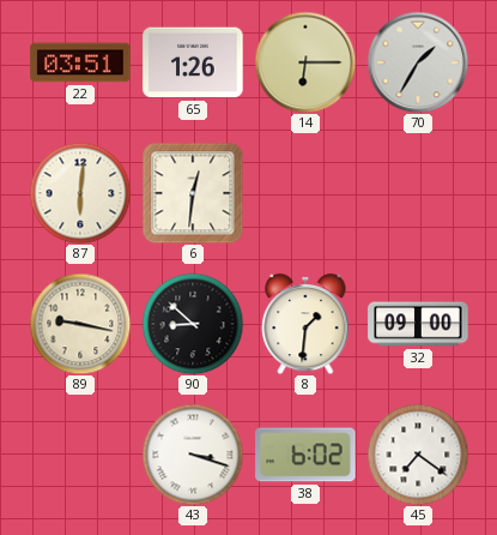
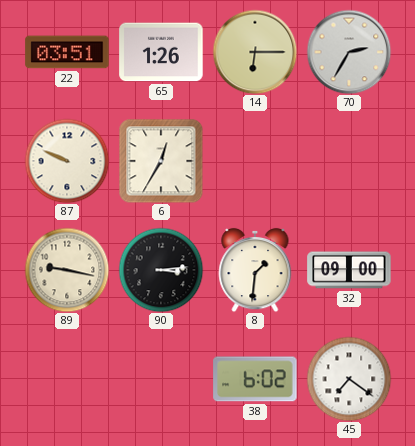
70: 1:35 -> 2:35 (349, 52)
87: 6:01 -> 9:49 (67, 161)
6: 12:31 -> 12:35 (161, 161)
90: 8:52 -> 3:14 (161, 270)
43: 3:18 -> none (193, 455)
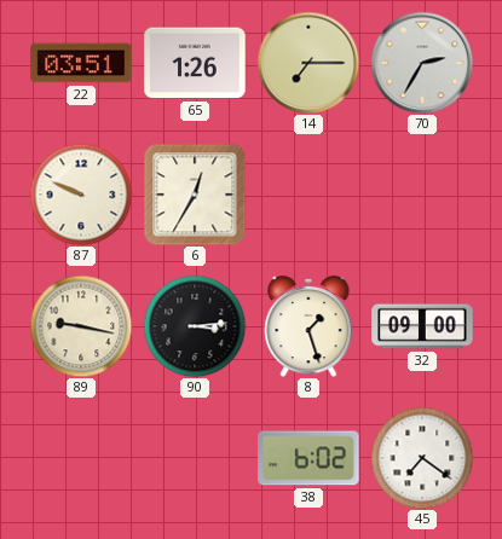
14: 6:15 -> 7:15 (308, 63)
8: 1:31 -> 1:27 (308, 326)
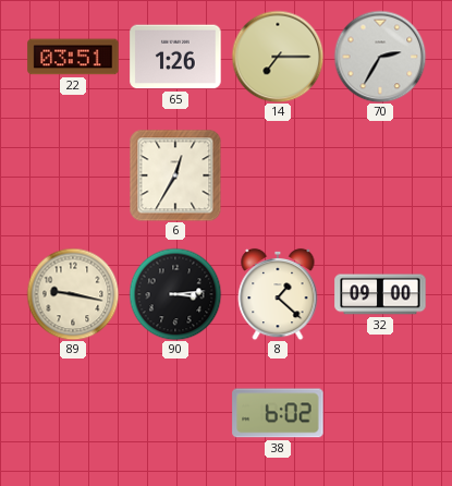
87: 9:49 -> none (81, 195)
8: 1:27 -> 1:22 (278, 294)
45: 7:21 -> none (422, 458)
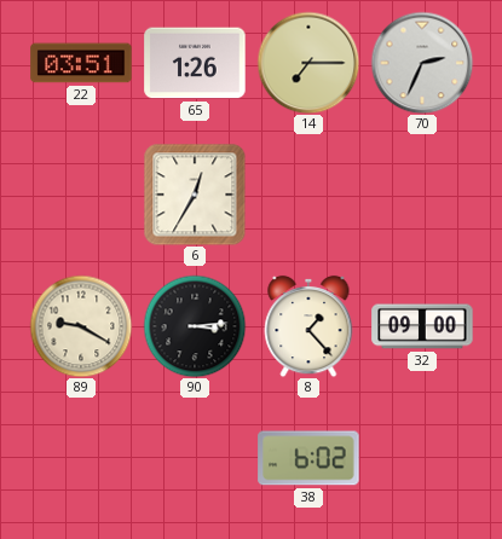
70: 2:35 -> 2:34 (422, 63)
89: 9:17 -> 9:20 (81, 326)
8: 1:22 -> 1:23 (308, 326)
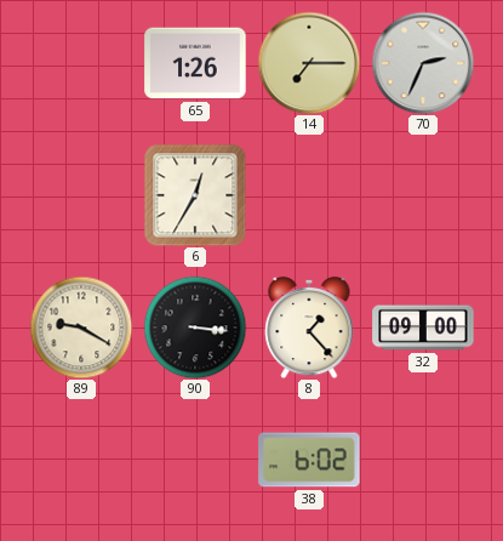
22: 03:51 -> none (81, 63)
90: 3:14 -> 3:16 (195, 328)
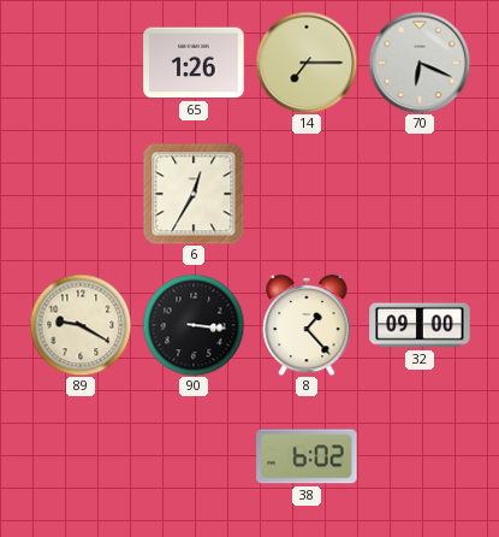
70: 2:34 -> 6:19 (420, 63)
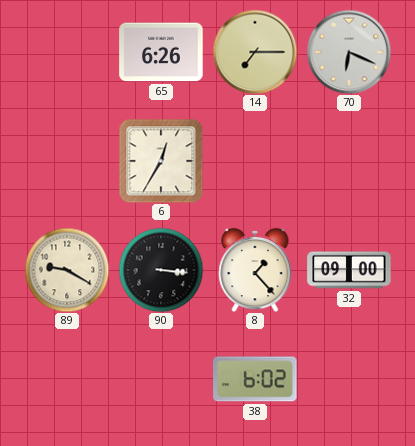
65: 1:26 -> 6:26 (161, 52)
